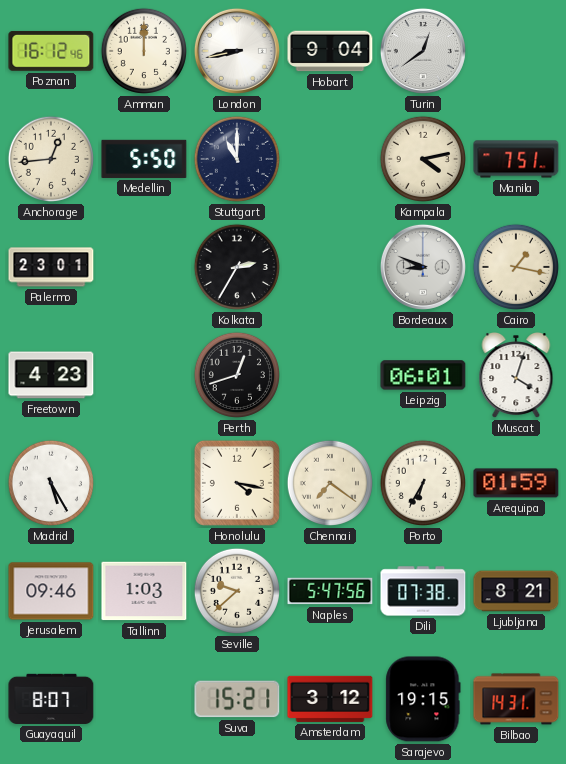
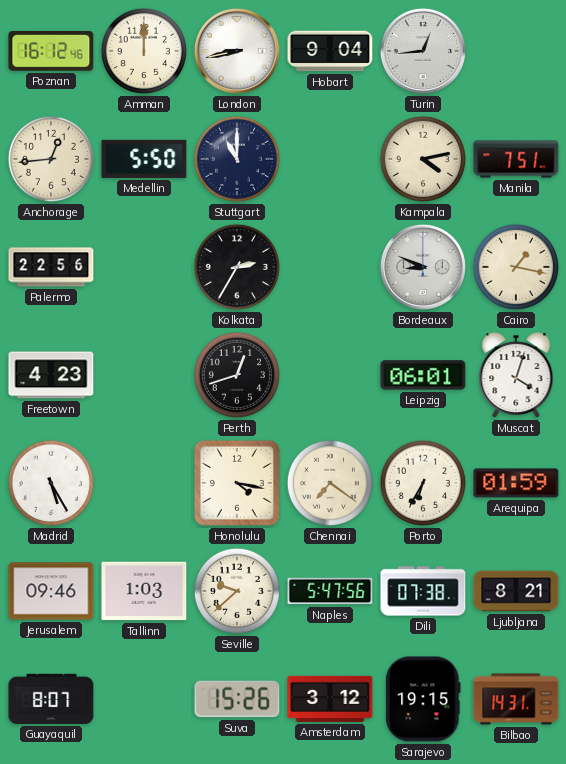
Turin: 12:39 -> 12:44 (423, 51)
Palermo: 23:01 -> 22:56 (51, 267)
Suva: 15:21 -> 15:26 (237, 699)
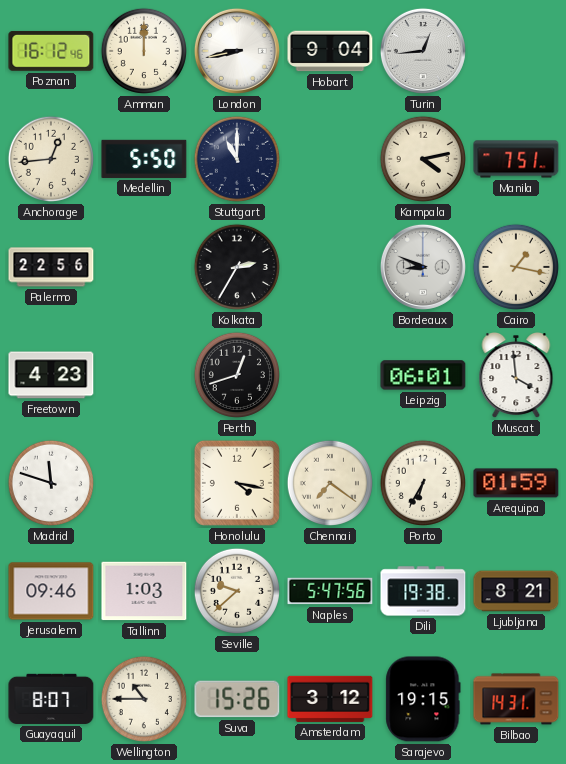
Muscat: 4:03 -> 3:59 (516, 376)
Madrid: 5:25 -> 11:48 (51, 483)
Dili: 07:38 -> 19:38 (423, 591)
Wellington: none -> 10:45 (144, 699)
